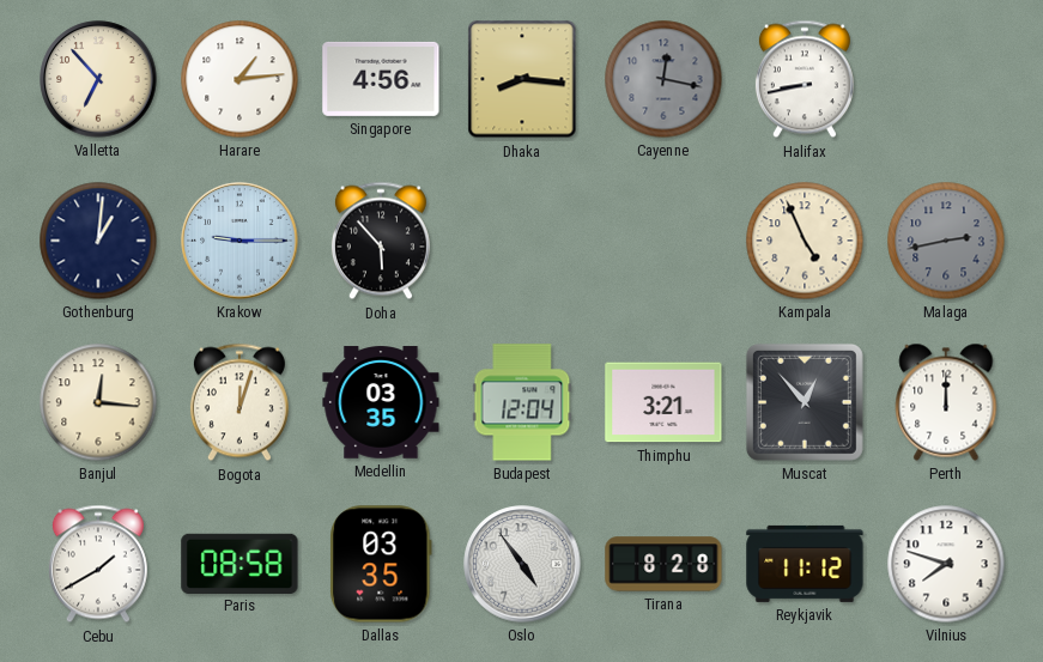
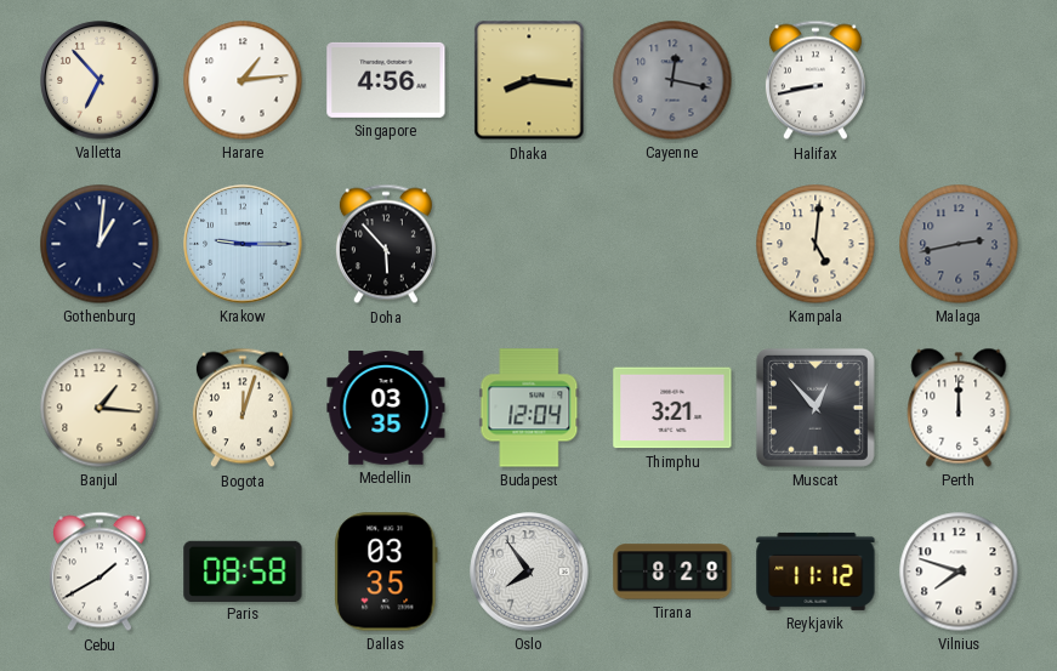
Kampala: 4:56 -> 5:01 (816, 244)
Banjul: 12:16 -> 1:16 (100, 408)
Oslo: 4:54 -> 7:54 (529, 572)
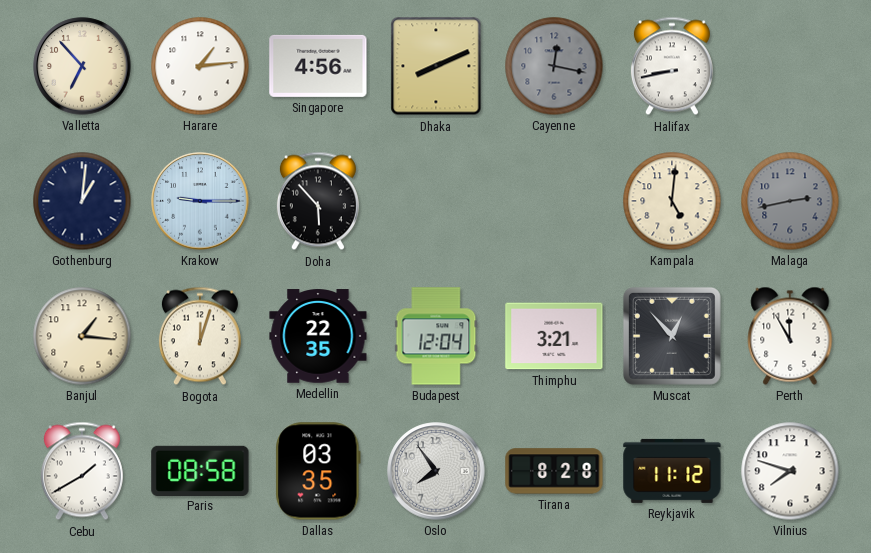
Dhaka: 8:16 -> 8:11 (436, 66)
Medellin: 03:35 -> 22:35 (318, 336)
Perth: 12:00 -> 11:55 (790, 336)
